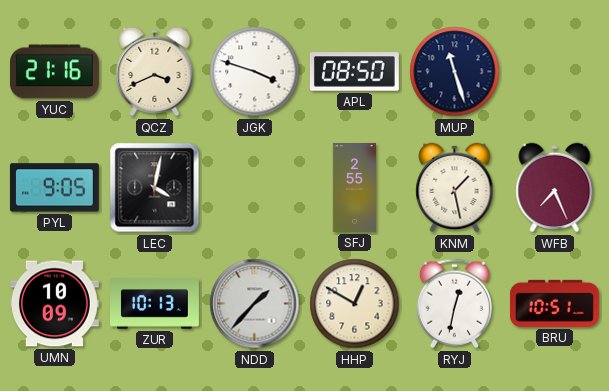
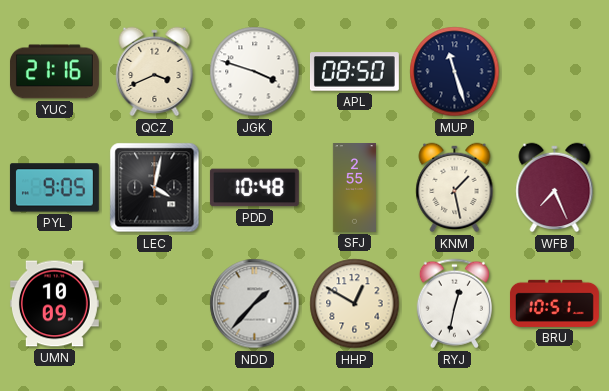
PDD: none -> 10:48 (254, 188)
ZUR: 10:13 -> none (155, 304)
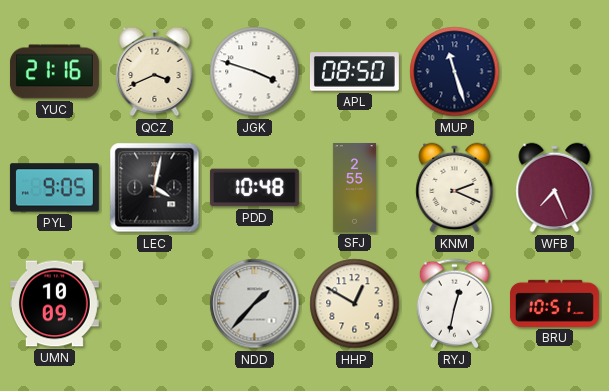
KNM: 1:28 -> 2:19 (455, 188)
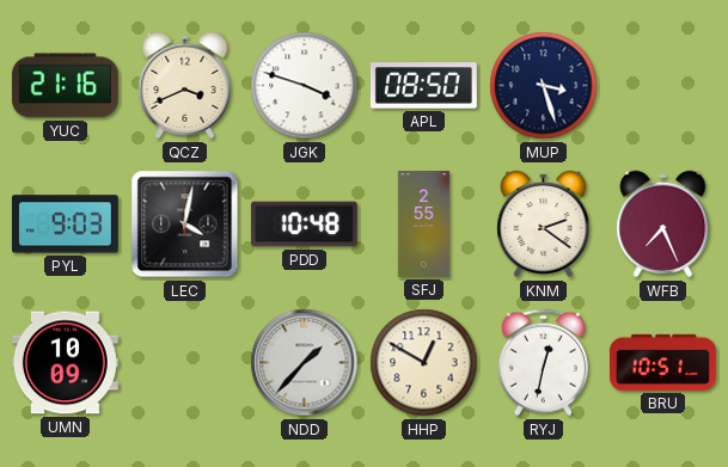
MUP: 11:27 -> 3:27 (544, 86)
PYL: 9:05 -> 9:03 (65, 225)
KNM: 2:19 -> 2:21 (544, 225)
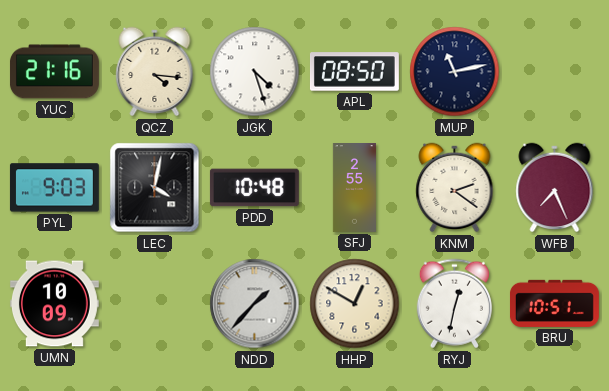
QCZ: 3:41 -> 4:16 (155, 72)
JGK: 3:48 -> 4:27 (255, 72)
MUP: 3:27 -> 11:13 (455, 72)
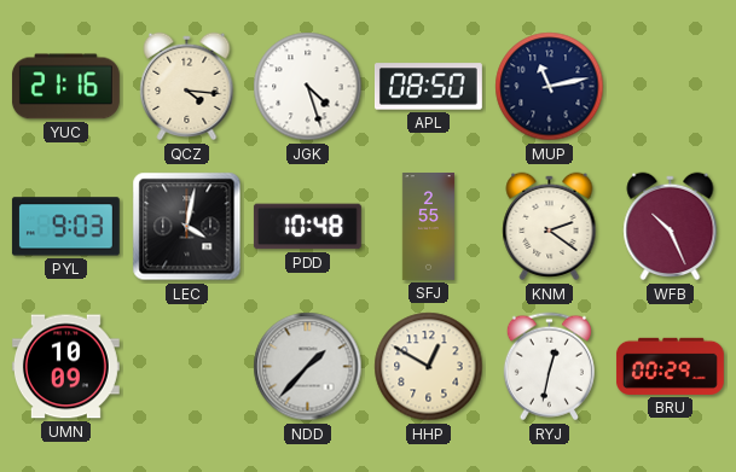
WFB: 7:26 -> 10:26 (671, 227)
BRU: 10:51 -> 00:29 (670, 366)
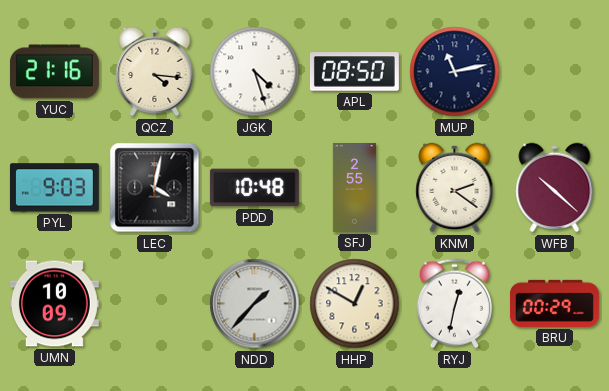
WFB: 10:26 -> 10:22 (555, 188)
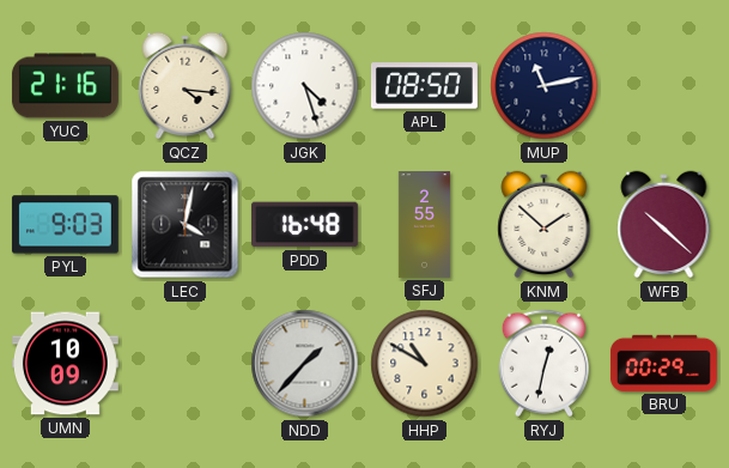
PDD: 10:48 -> 16:48 (304, 225)
KNM: 2:21 -> 1:52 (545, 225)
HHP: 12:50 -> 10:50 (425, 364)
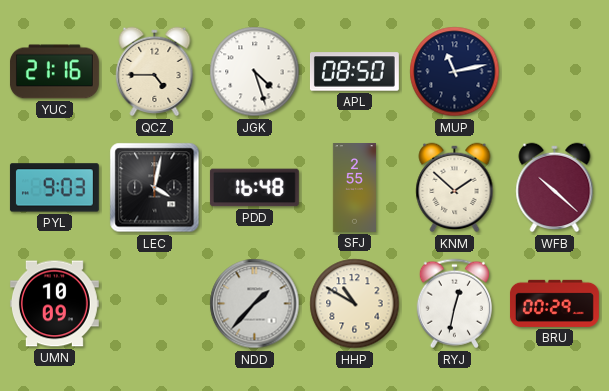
QCZ: 4:16 -> 4:45 (155, 72)
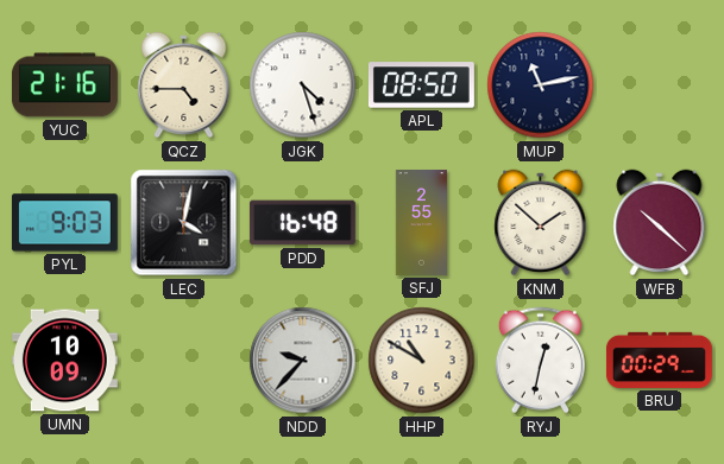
NDD: 1:37 -> 9:37 (303, 361)
